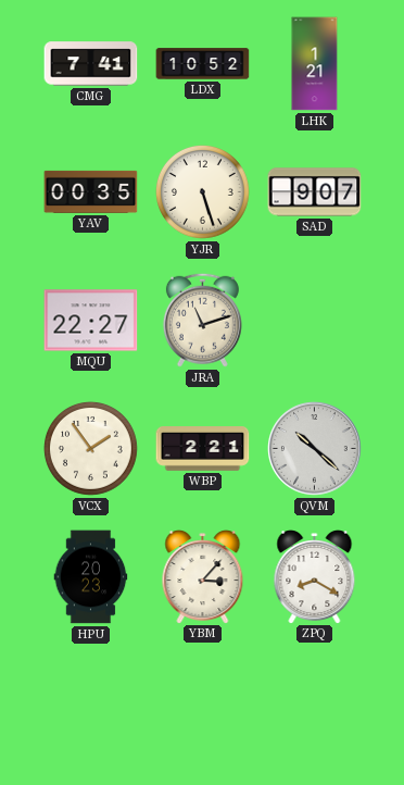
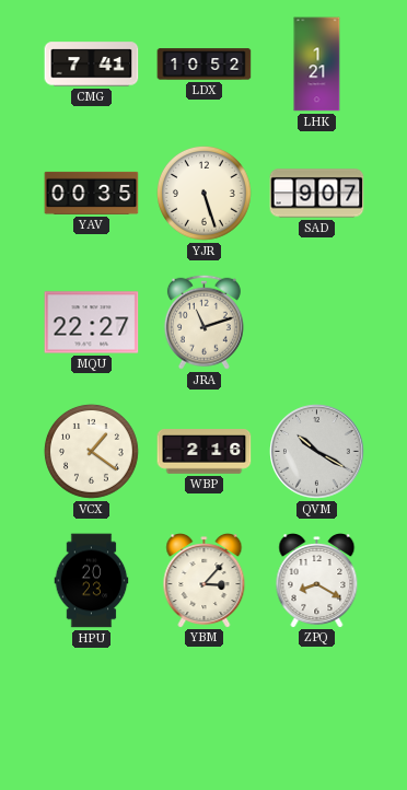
VCX: 1:54 -> 1:21 (92, 452)
WBP: 2:21 -> 2:16 (205, 452)
QVM: 10:22 -> 10:20 (317, 452)
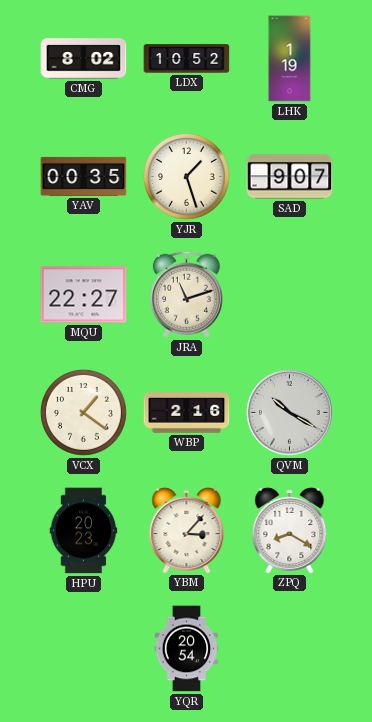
CMG: 7:41 -> 8:02 (84, 59)
LHK: 1:21 -> 1:19 (290, 59)
YJR: 5:27 -> 1:27 (187, 177)
YQR: none -> 20:54 (187, 649)
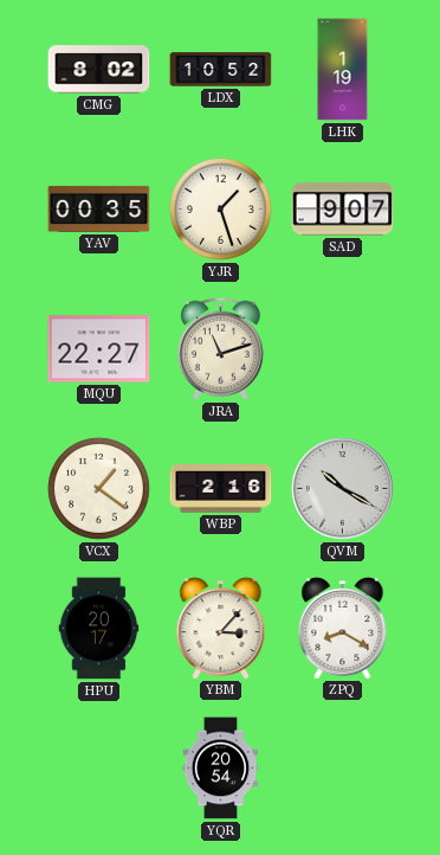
HPU: 20:23 -> 20:17 (99, 629)
